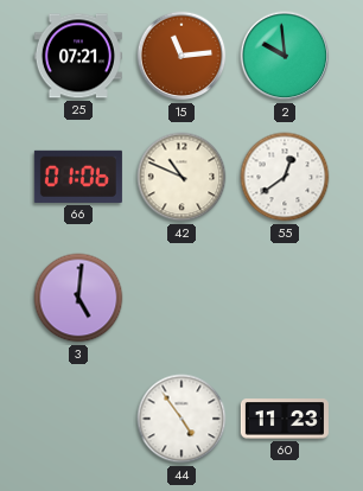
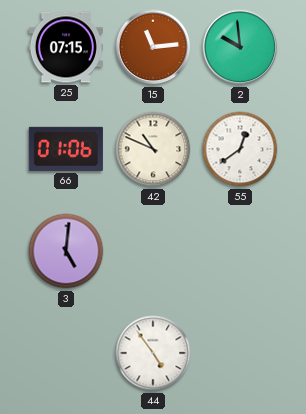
25: 07:21 -> 07:15 (66, 47)
60: 11:23 -> none (285, 419)
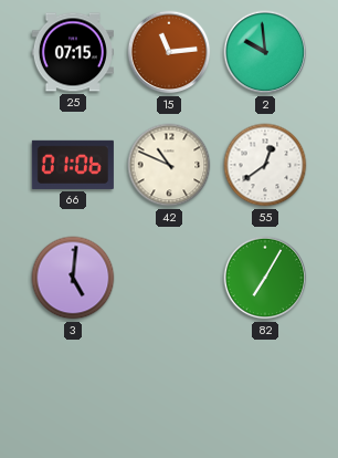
82: none -> 7:05 (265, 278)
44: 4:54 -> none (153, 353)
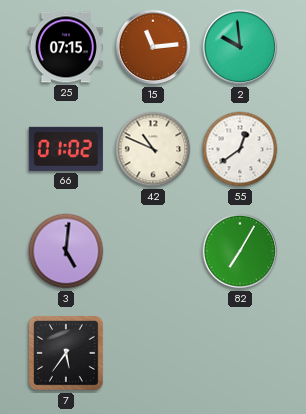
66: 01:06 -> 01:02 (66, 149)
7: none -> 5:36 (67, 354)
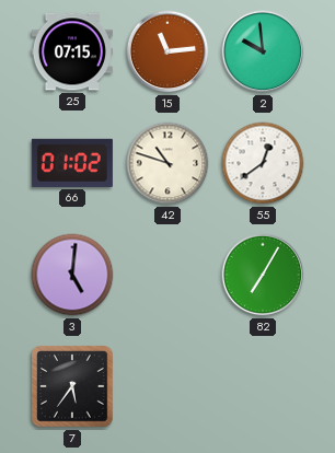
42: 10:49 -> 10:48 (168, 163)
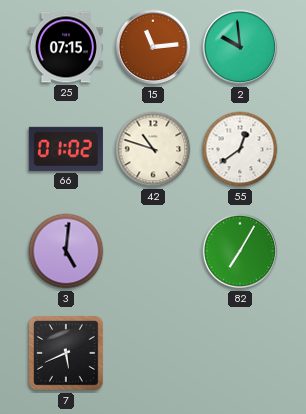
7: 5:36 -> 5:41 (67, 354)
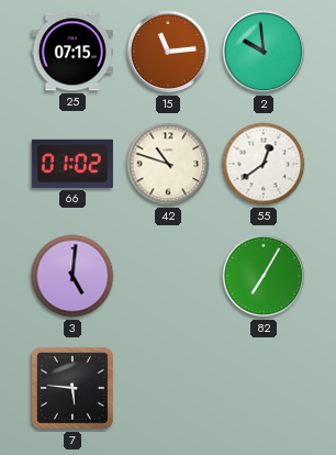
7: 5:41 -> 5:46 (74, 389)
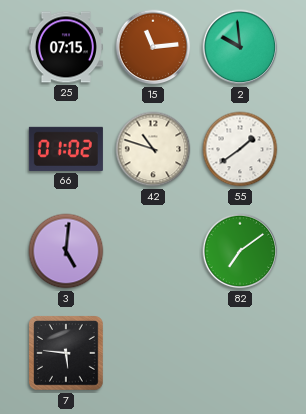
55: 12:39 -> 1:39 (240, 149)
82: 7:05 -> 7:09 (240, 251)
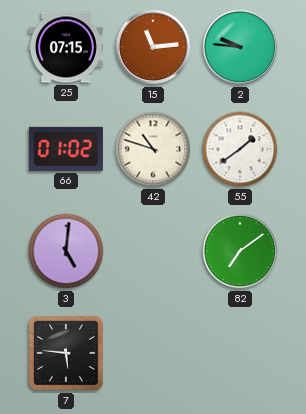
2: 9:59 -> 9:46 (240, 47)
